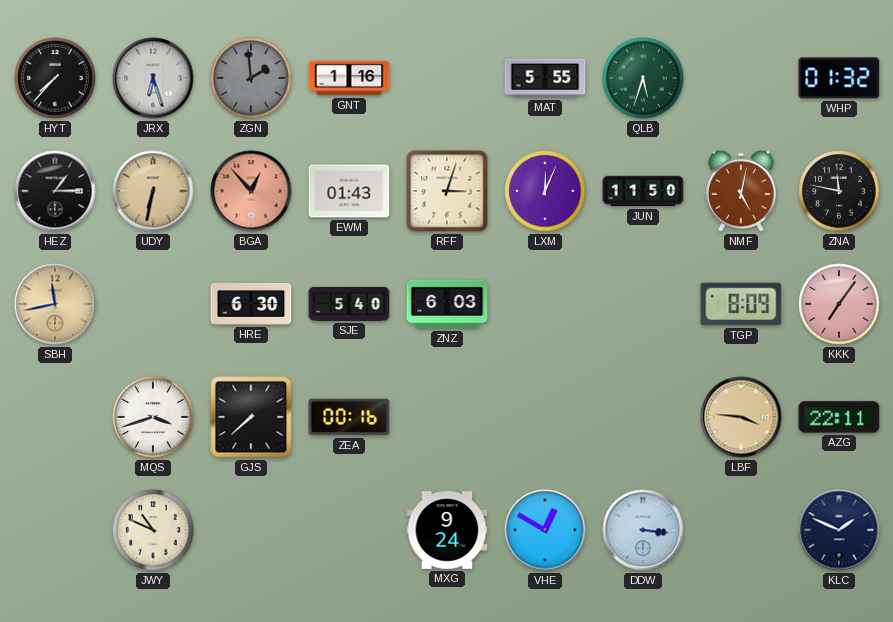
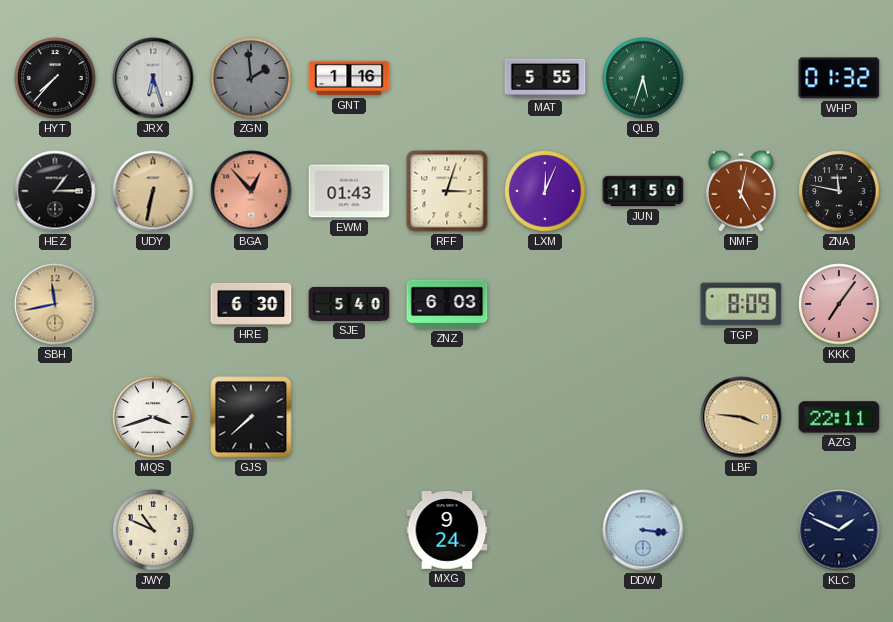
ZEA: 00:16 -> none (349, 417)
VHE: 12:50 -> none (545, 530)
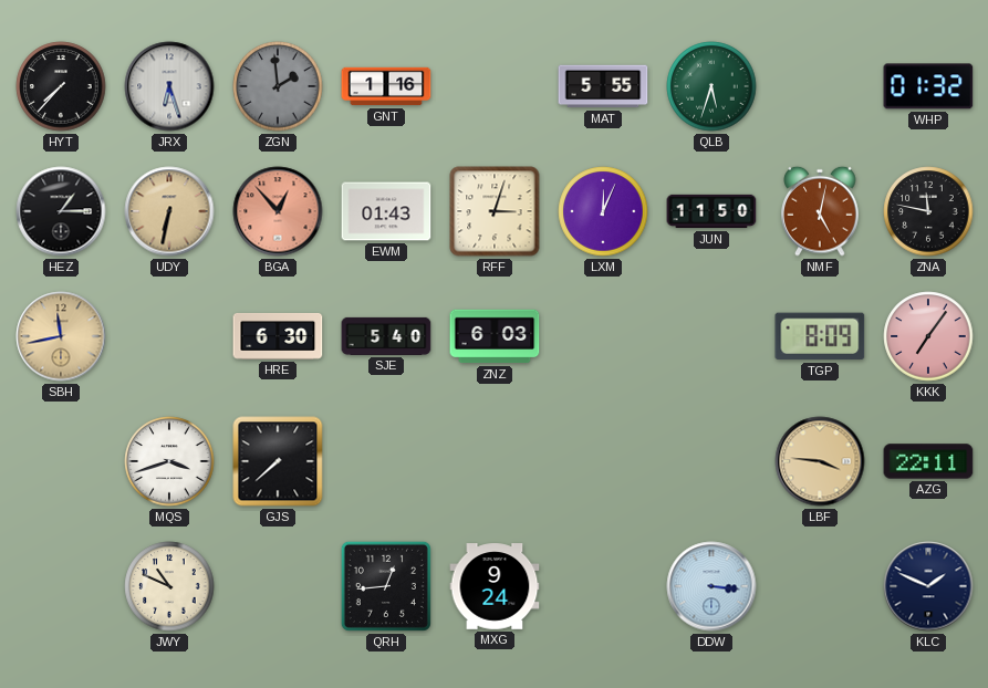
QRH: none -> 12:44 (386, 586)
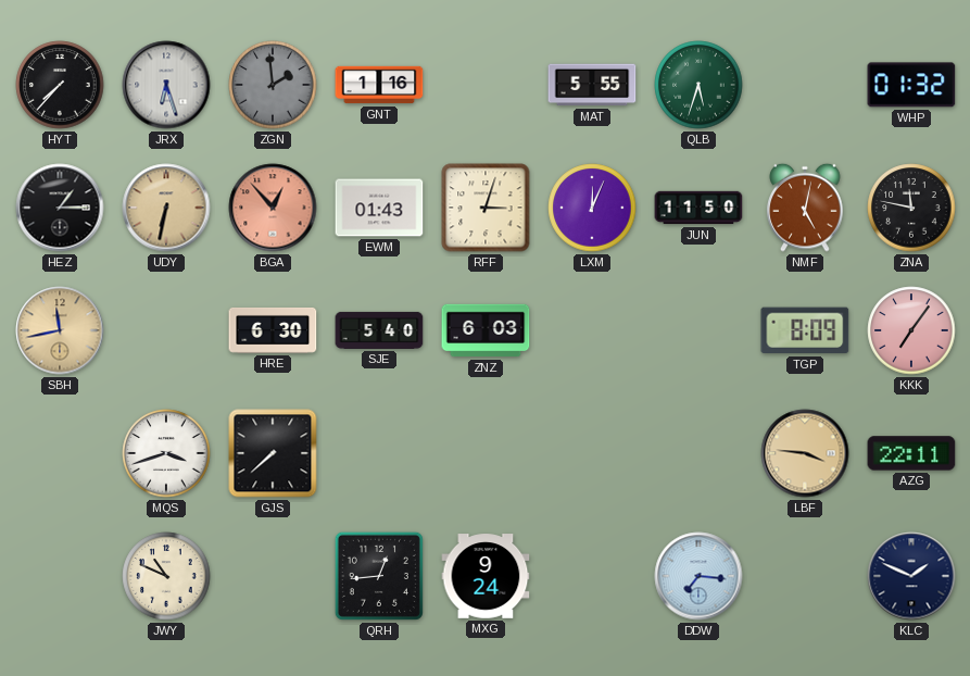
DDW: 3:16 -> 7:16 (698, 576)
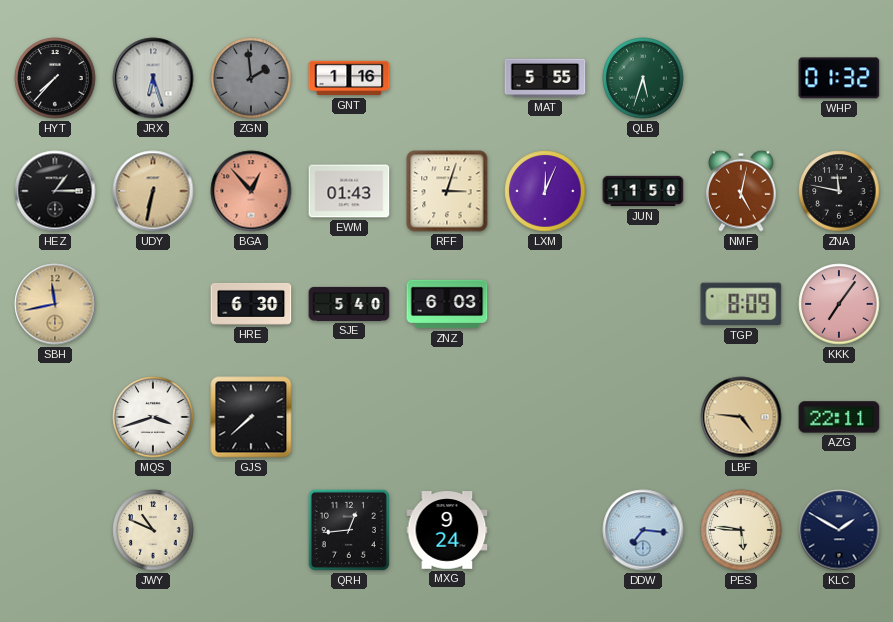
LBF: 3:46 -> 4:46 (741, 417)
PES: none -> 5:46 (741, 530)
KLC: 1:49 -> 1:50 (839, 530)
